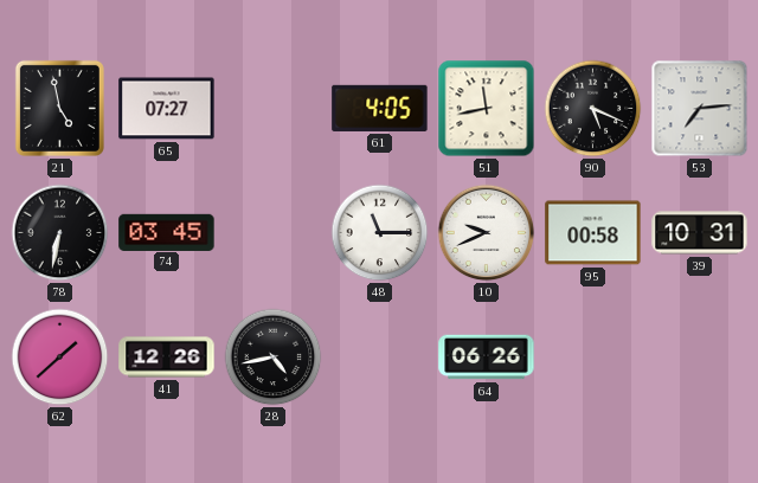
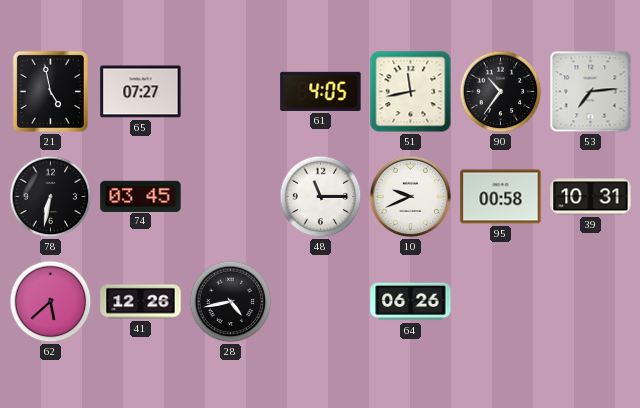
90: 5:19 -> 10:36 (501, 92)
62: 1:38 -> 5:38 (51, 302)
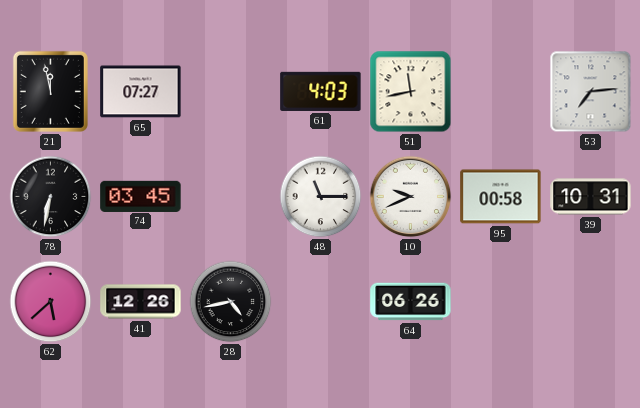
21: 4:58 -> 11:58 (50, 91)
61: 4:05 -> 4:03 (321, 91)
90: 10:36 -> none (501, 92)
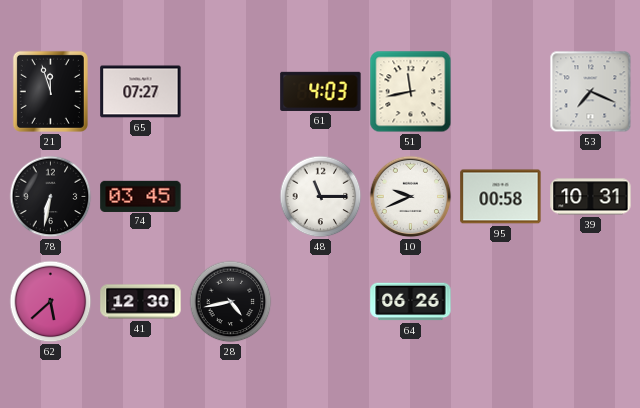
21: 11:58 -> 11:57 (50, 91)
53: 7:14 -> 7:19 (591, 92)
41: 12:26 -> 12:30 (141, 302)
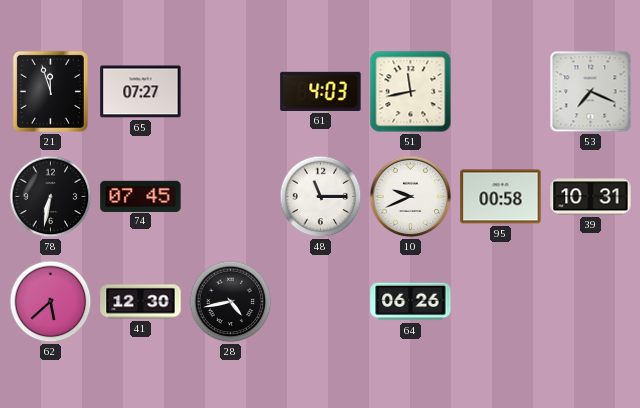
74: 03:45 -> 07:45 (141, 196)
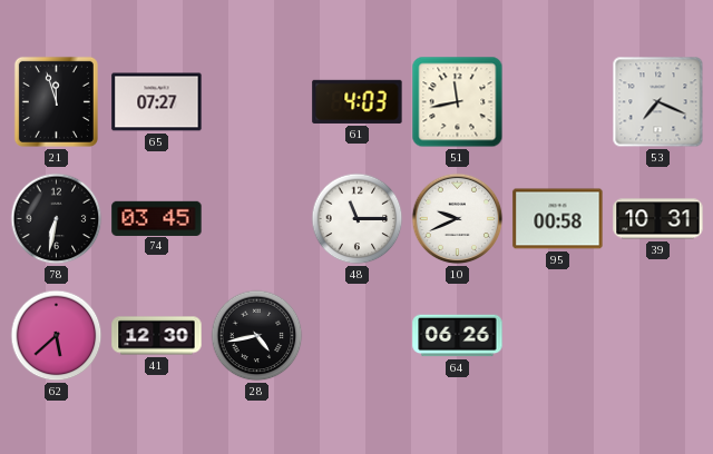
74: 07:45 -> 03:45 (157, 218)
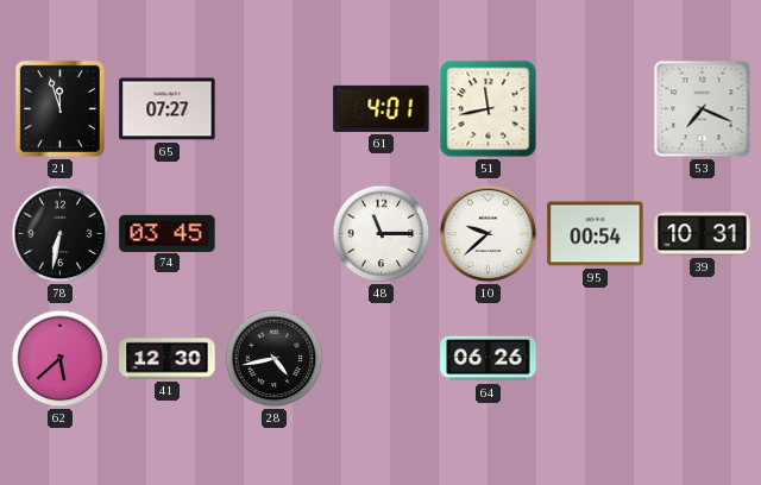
61: 4:03 -> 4:01 (382, 108)
10: 9:41 -> 9:38 (489, 234)
95: 00:58 -> 00:54 (596, 234)
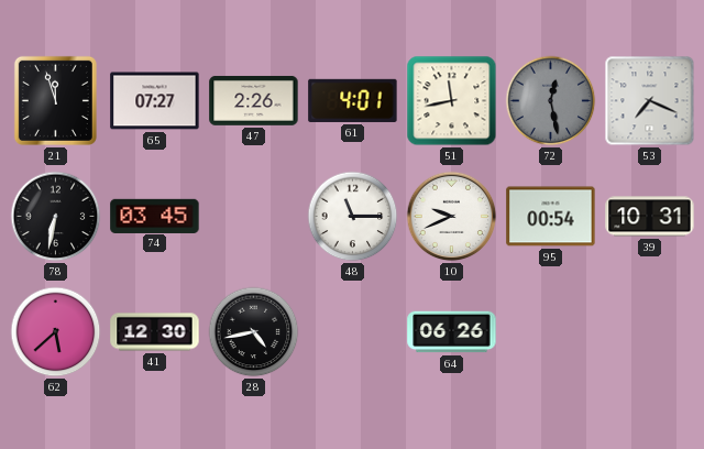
47: none -> 2:26 (254, 100)
72: none -> 12:28 (551, 101)
10: 9:38 -> 9:41 (452, 217)
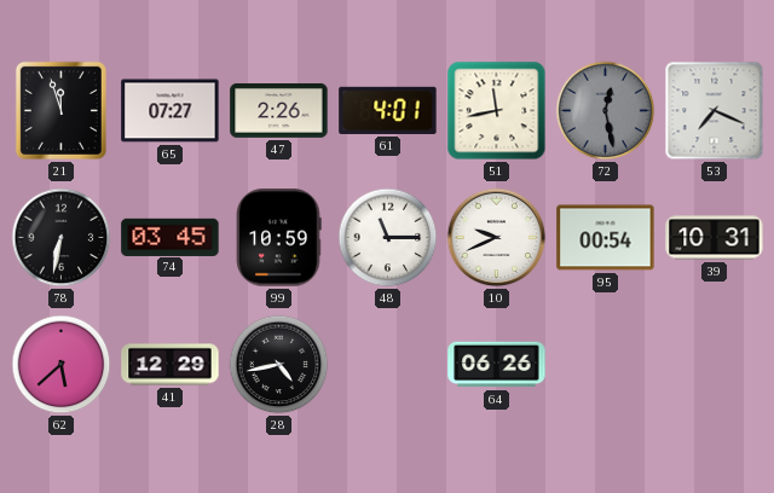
99: none -> 10:59 (278, 238)
41: 12:30 -> 12:29 (171, 365)
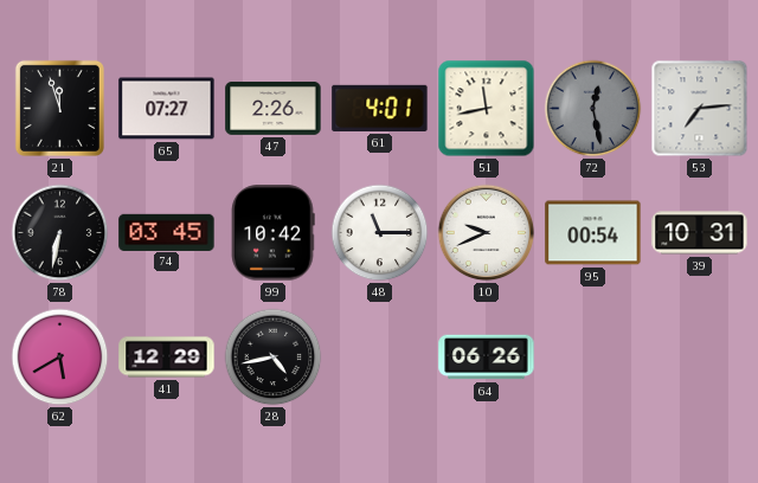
53: 7:19 -> 7:14 (700, 109)
99: 10:59 -> 10:42 (272, 233)
62: 5:38 -> 5:40 (60, 358)
